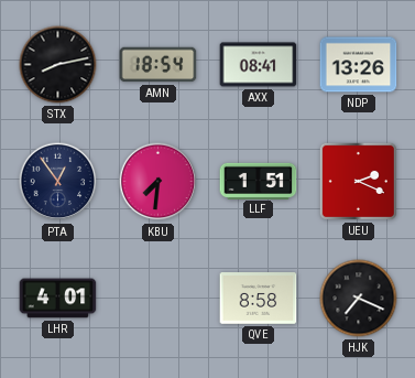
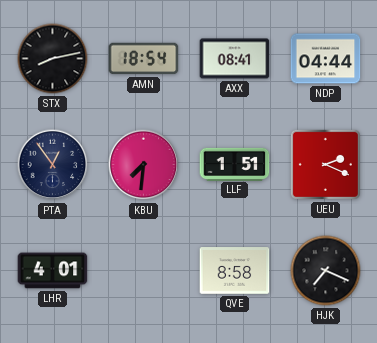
NDP: 13:26 -> 04:44 (326, 59)
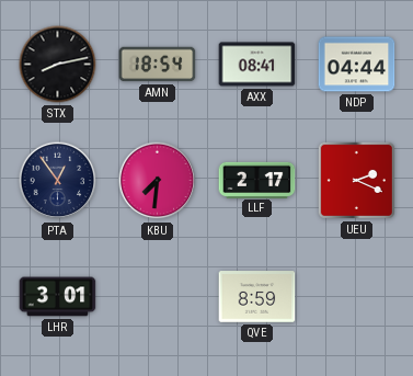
LLF: 1:51 -> 2:17 (257, 180)
LHR: 4:01 -> 3:01 (58, 297)
QVE: 8:58 -> 8:59 (257, 297)
HJK: 7:19 -> none (326, 271)
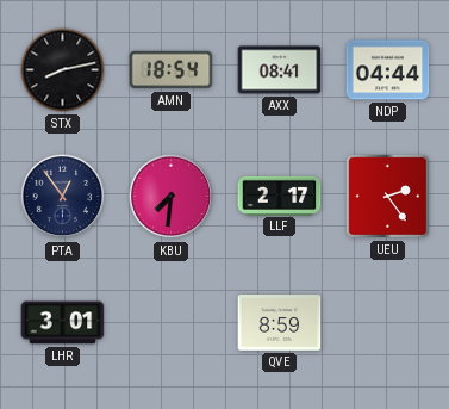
UEU: 2:19 -> 2:24 (387, 196)
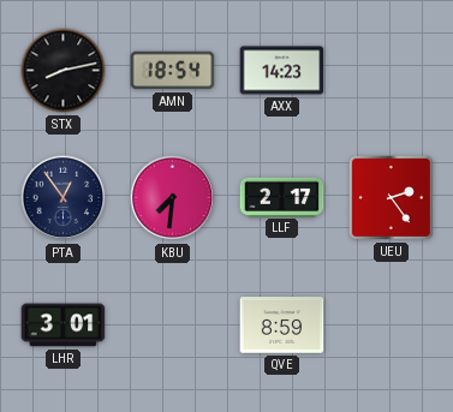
AXX: 08:41 -> 14:23 (282, 71)
NDP: 04:44 -> none (388, 70)
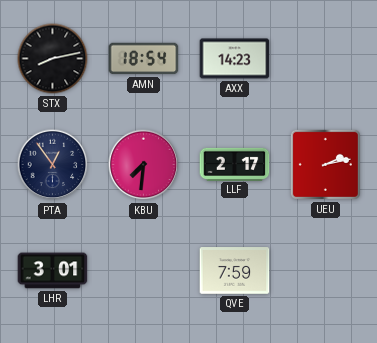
UEU: 2:24 -> 2:13 (325, 164)
QVE: 8:59 -> 7:59 (235, 271)
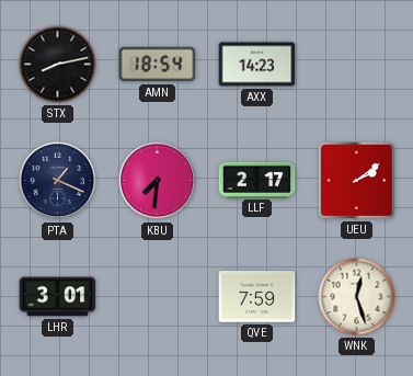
PTA: 12:54 -> 1:19 (58, 181)
UEU: 2:13 -> 2:09 (356, 180)
WNK: none -> 12:27 (357, 297)
